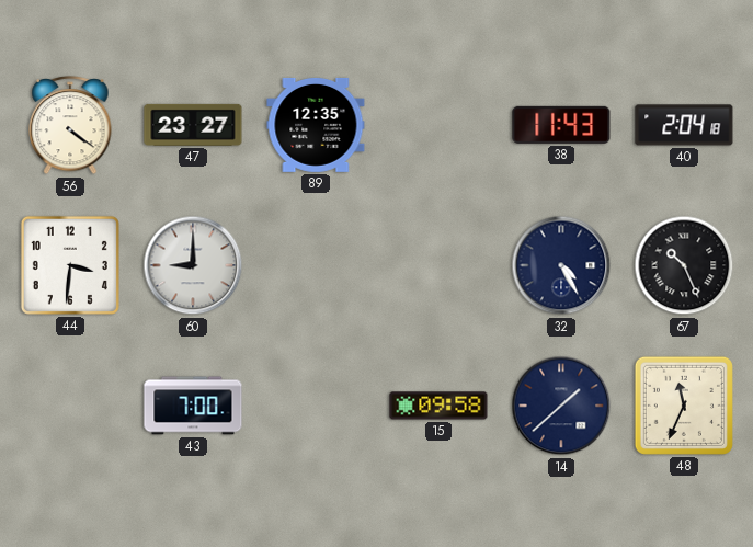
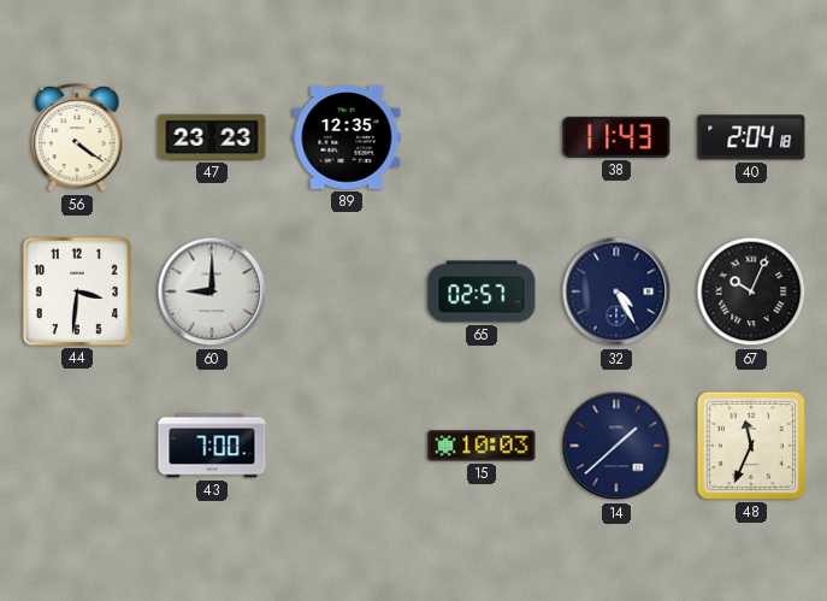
47: 23:27 -> 23:23 (212, 137)
65: none -> 02:57 (482, 291)
67: 10:26 -> 10:04 (751, 291)
15: 09:58 -> 10:03 (482, 446)
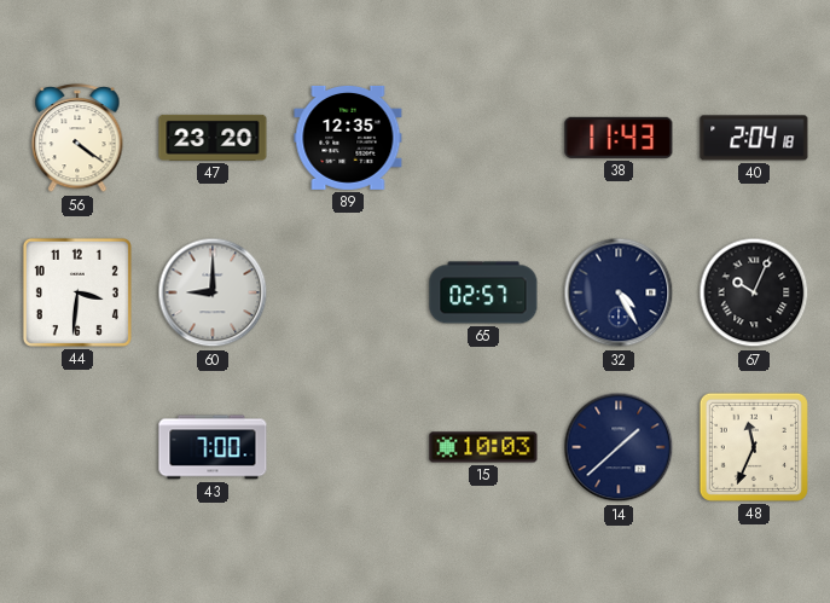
47: 23:23 -> 23:20 (213, 138)
